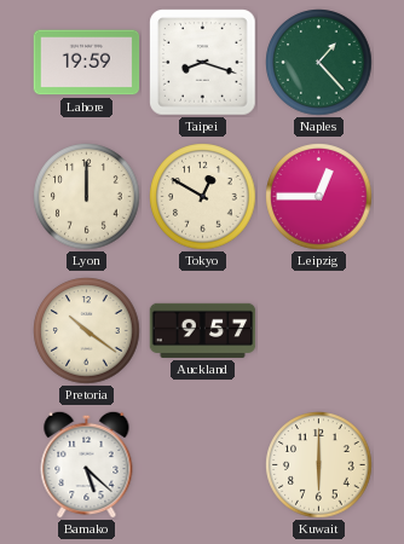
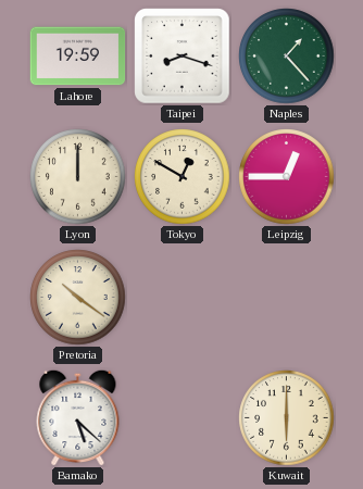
Auckland: 9:57 -> none (203, 330)
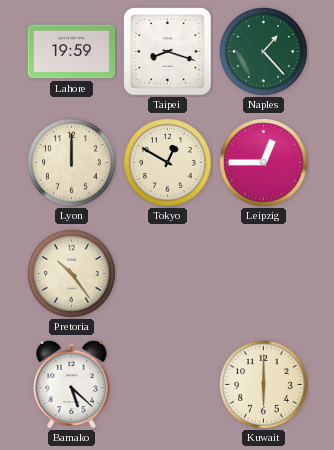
Pretoria: 10:21 -> 10:24 (72, 274)
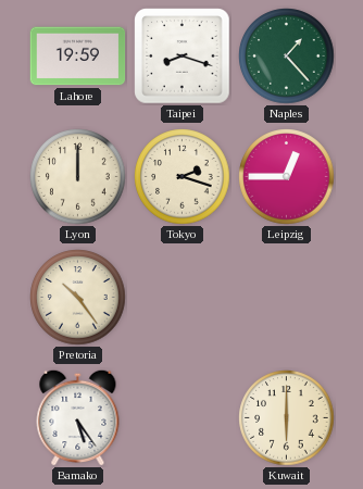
Tokyo: 12:50 -> 2:18 (183, 177)
Bamako: 5:22 -> 5:24 (78, 417)
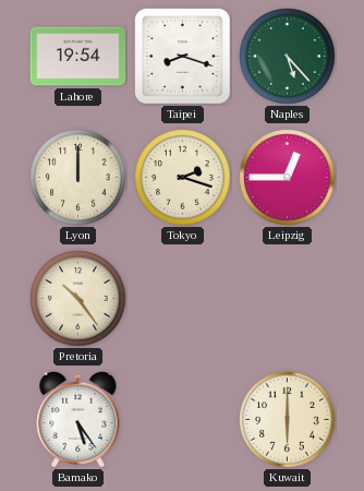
Lahore: 19:59 -> 19:54 (78, 57)
Naples: 1:23 -> 5:23 (288, 57)
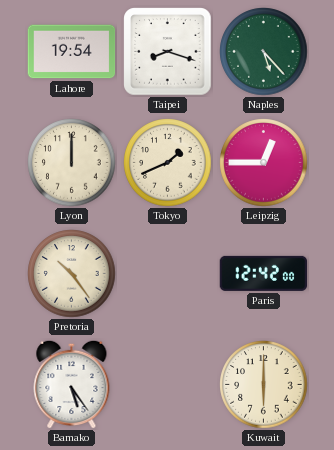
Tokyo: 2:18 -> 1:41 (168, 163)
Paris: none -> 12:42 (264, 273)
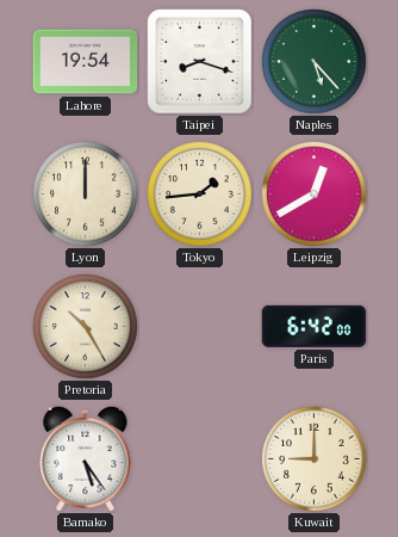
Tokyo: 1:41 -> 1:44 (200, 195)
Leipzig: 12:45 -> 12:40 (315, 195)
Pretoria: 10:24 -> 10:25 (86, 327)
Paris: 12:42 -> 6:42 (315, 326)
Kuwait: 6:00 -> 9:00 (315, 459)
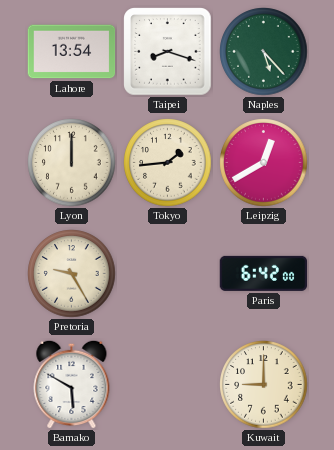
Lahore: 19:54 -> 13:54 (72, 52)
Pretoria: 10:25 -> 9:25 (72, 274)
Bamako: 5:24 -> 5:50 (72, 384)
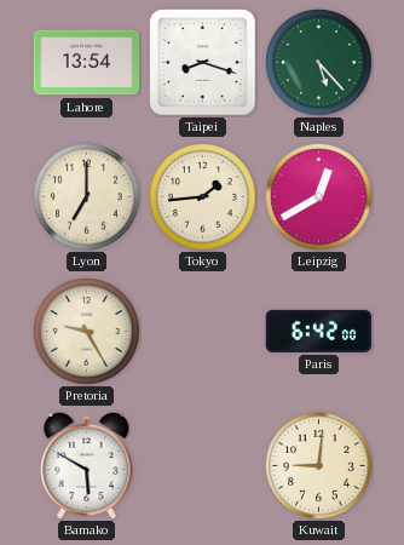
Lyon: 12:00 -> 7:00 (87, 197)
Kuwait: 9:00 -> 9:01 (319, 466)
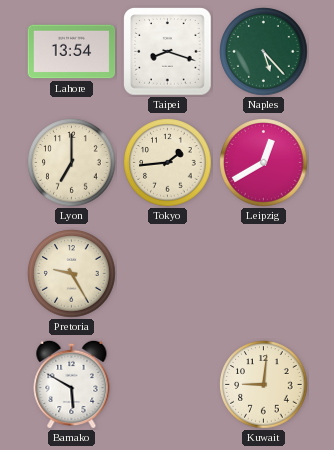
Paris: 6:42 -> none (319, 331)
